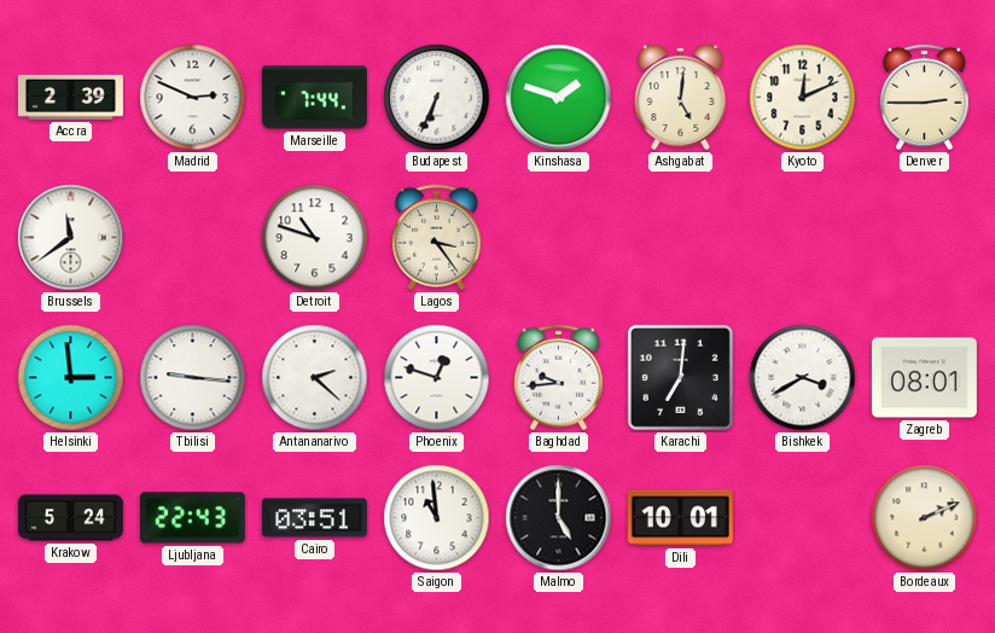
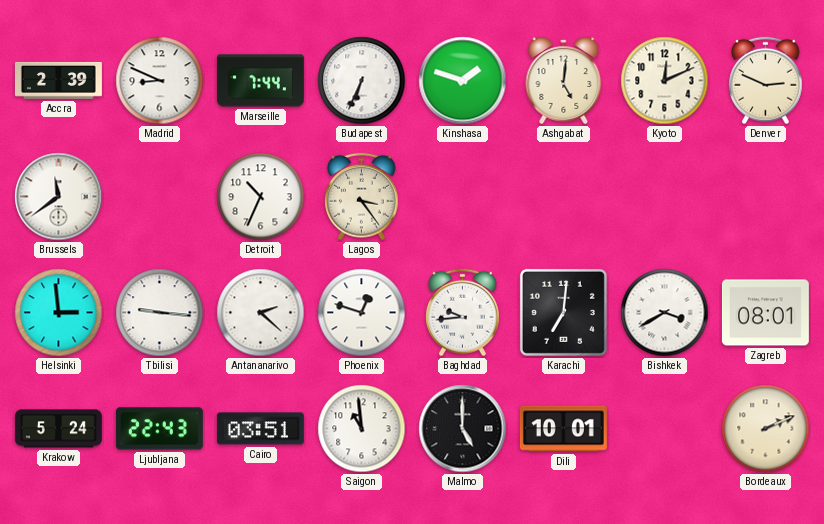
Madrid: 2:49 -> 8:49 (160, 81)
Denver: 2:45 -> 2:49 (766, 81)
Detroit: 10:48 -> 10:34 (261, 197)
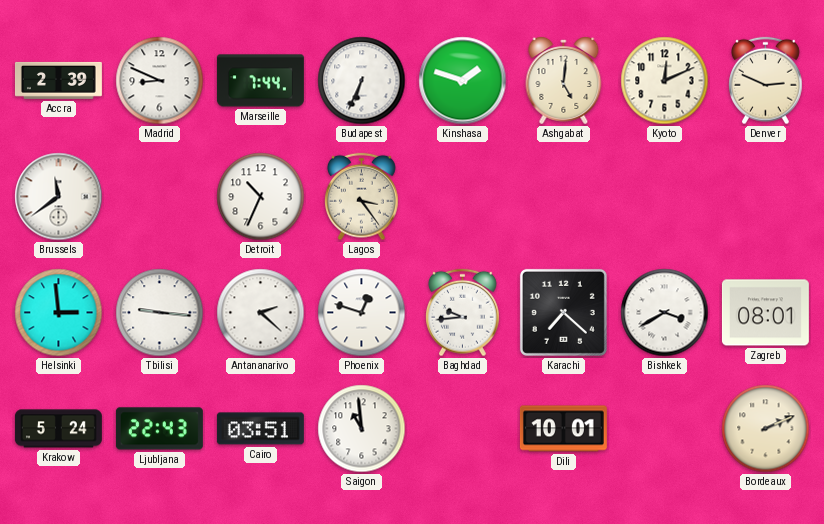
Karachi: 7:01 -> 7:22 (563, 312)
Malmo: 5:00 -> none (463, 429)
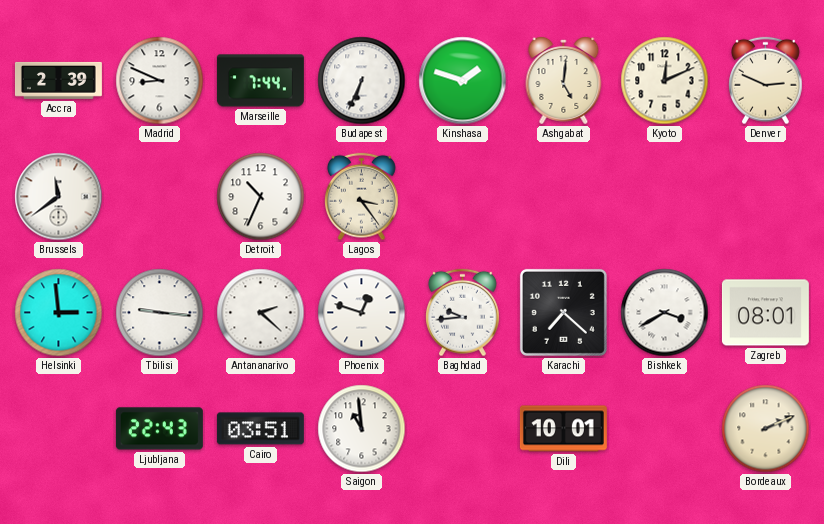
Krakow: 5:24 -> none (58, 429)
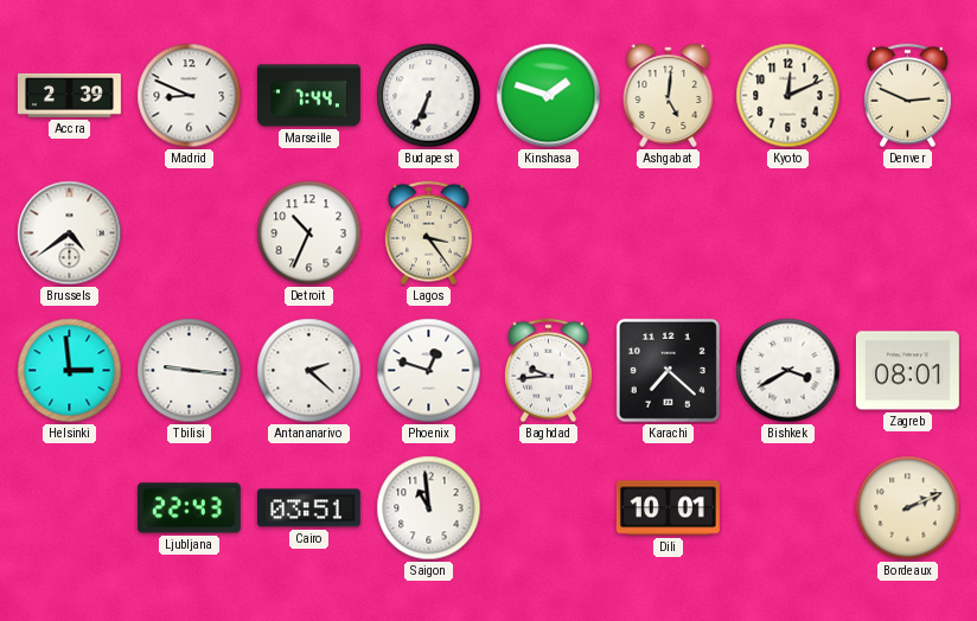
Brussels: 11:39 -> 4:39 (70, 233)
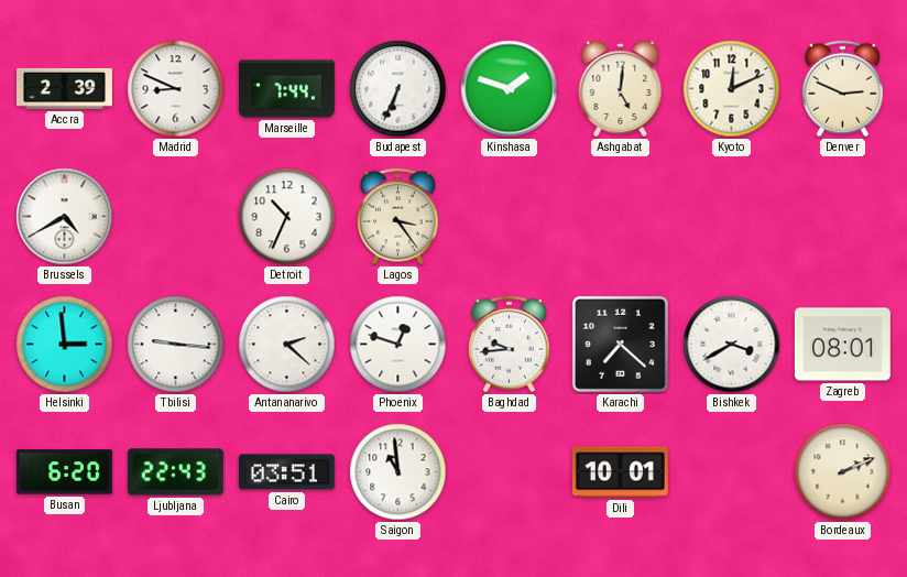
Brussels: 4:39 -> 4:40 (65, 217)
Busan: none -> 6:20 (64, 472)
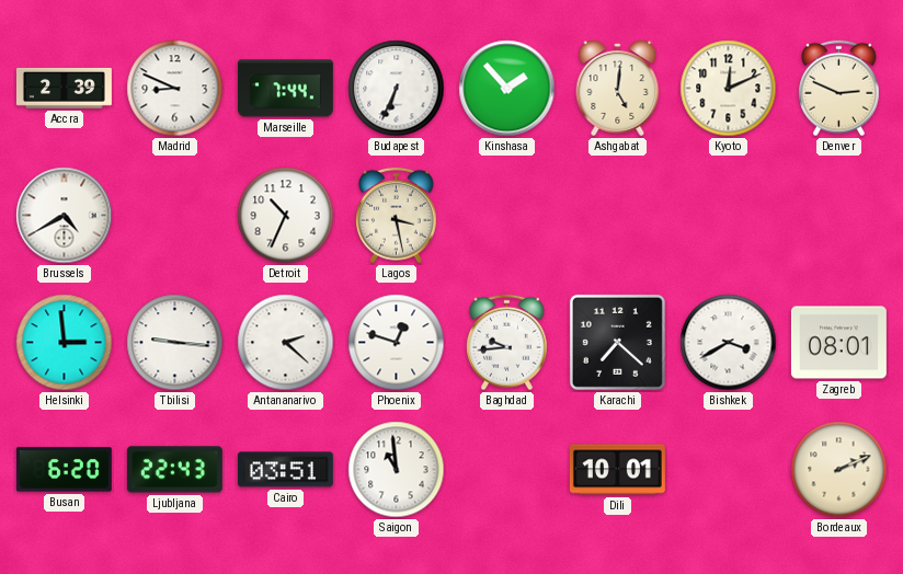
Kinshasa: 1:48 -> 1:53 (507, 89)
Lagos: 3:24 -> 3:28 (397, 216)
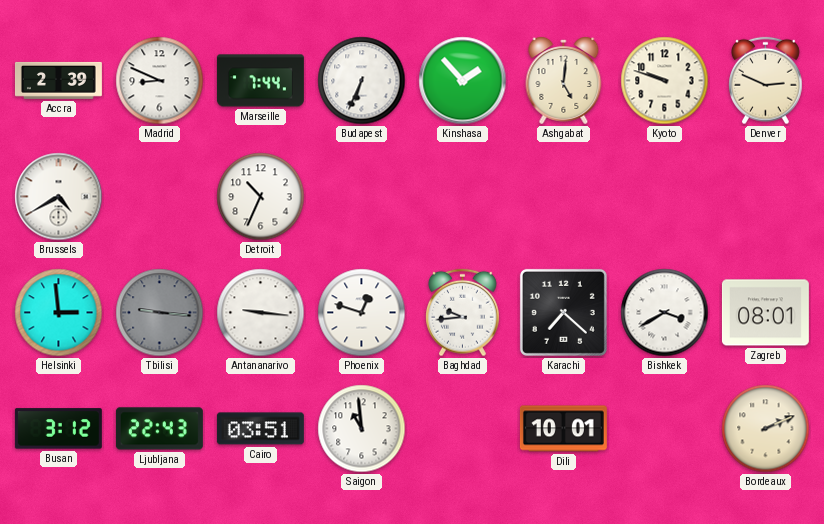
Kyoto: 12:11 -> 9:48 (665, 81)
Lagos: 3:28 -> none (397, 216)
Tbilisi dial: white -> grey (160, 313)
Antananarivo: 2:22 -> 9:16 (261, 313)
Busan: 6:20 -> 3:12 (58, 429)
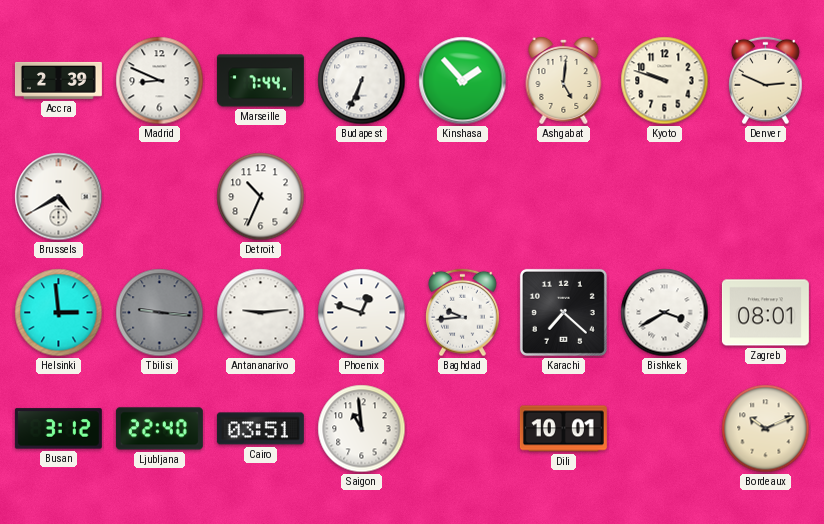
Antananarivo: 9:16 -> 9:14 (261, 313)
Ljubljana: 22:43 -> 22:40 (159, 429)
Bordeaux: 2:11 -> 10:11 (766, 429)
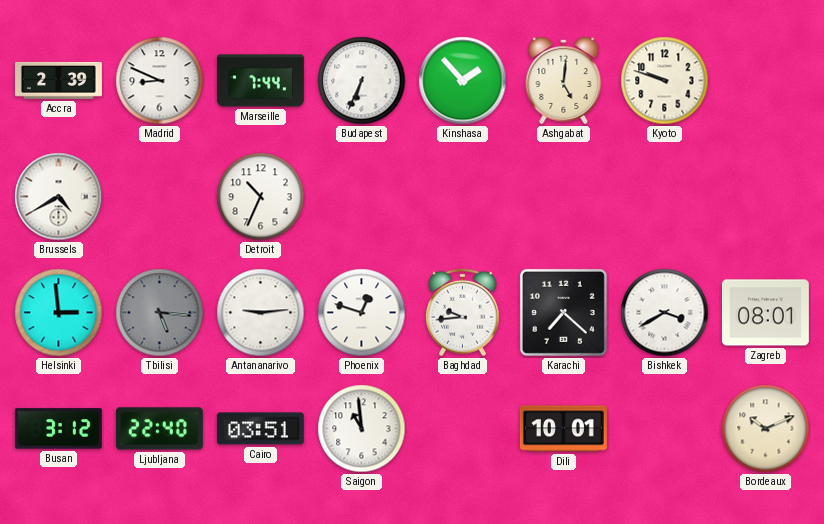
Denver: 2:49 -> none (766, 81)
Tbilisi: 9:16 -> 5:16 (160, 313)
